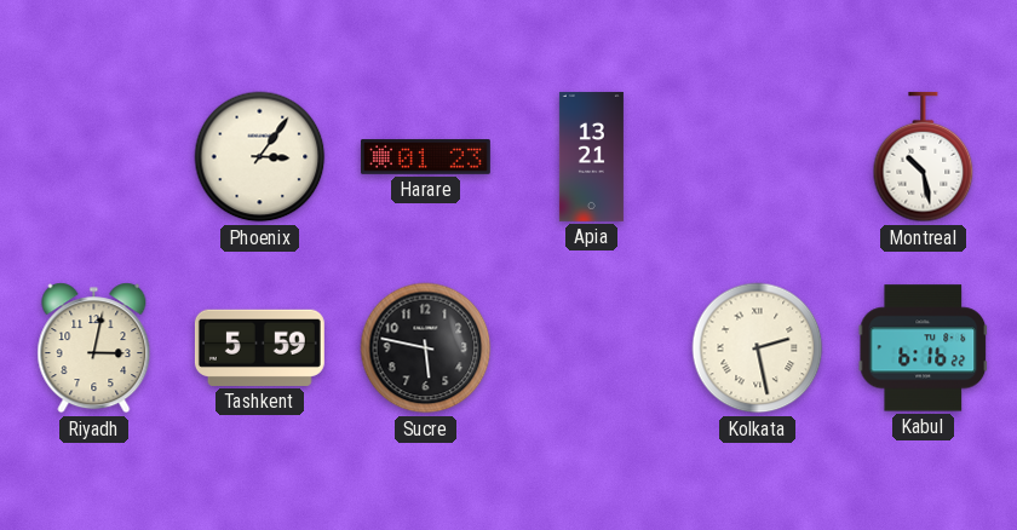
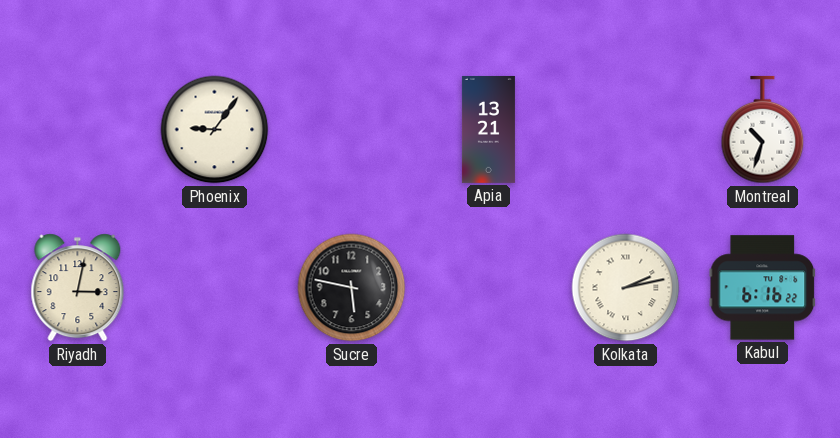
Phoenix: 3:06 -> 9:06 (215, 130)
Harare: 01:23 -> none (425, 157)
Montreal: 10:28 -> 10:33 (763, 130)
Tashkent: 5:59 -> none (259, 347)
Kolkata: 2:28 -> 2:13 (626, 288)
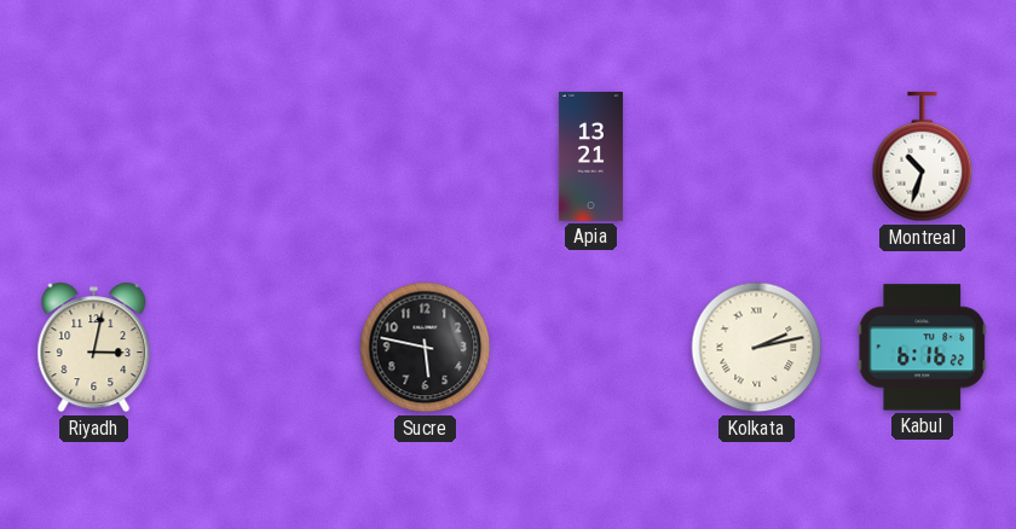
Phoenix: 9:06 -> none (215, 130)
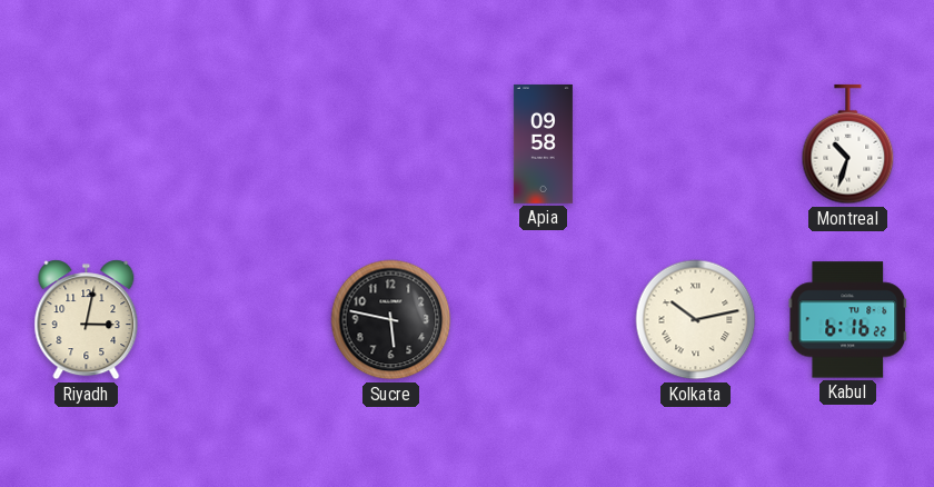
Apia: 13:21 -> 09:58 (543, 143)
Kolkata: 2:13 -> 10:13 (696, 320)
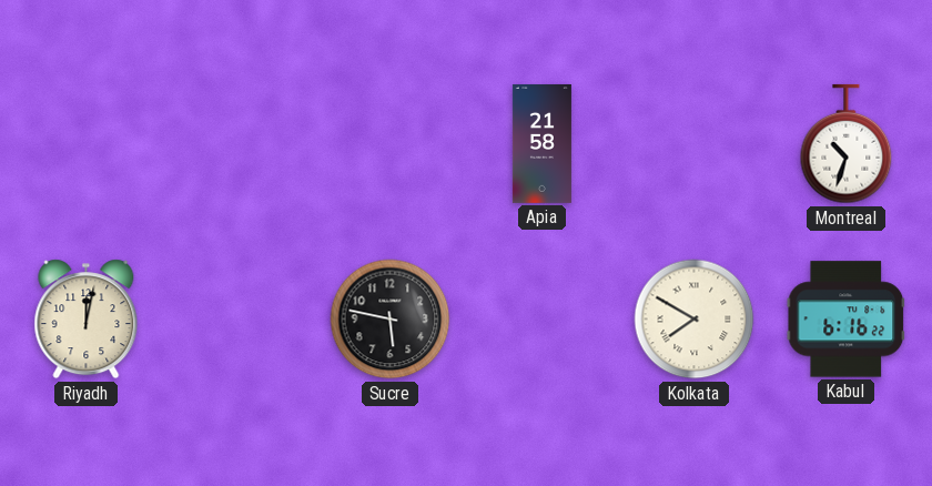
Apia: 09:58 -> 21:58 (541, 143)
Riyadh: 3:02 -> 12:02 (87, 320)
Kolkata: 10:13 -> 7:50 (695, 320)
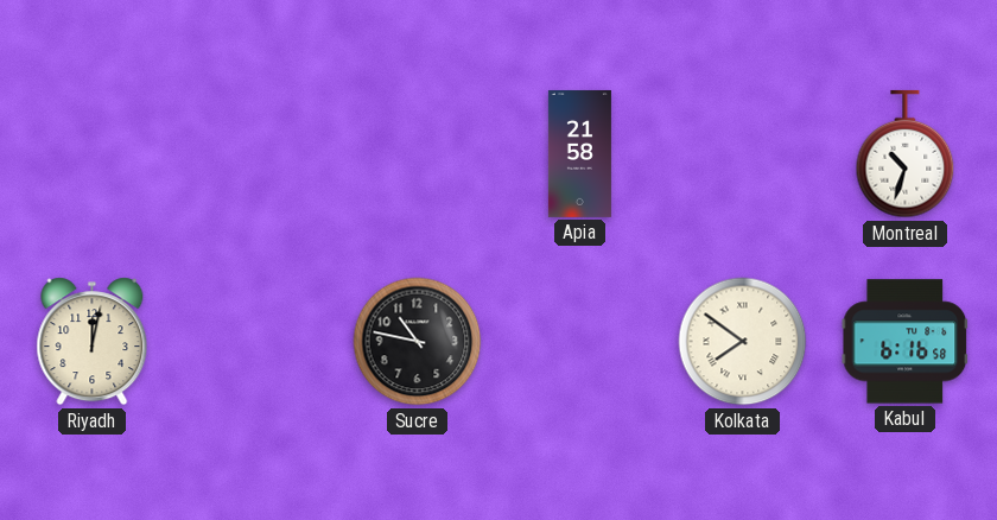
Sucre: 5:47 -> 10:47 (418, 342)
Kolkata: 7:50 -> 7:51 (743, 342)
Kabul: 6:16:22 -> 6:16:58 (906, 342)
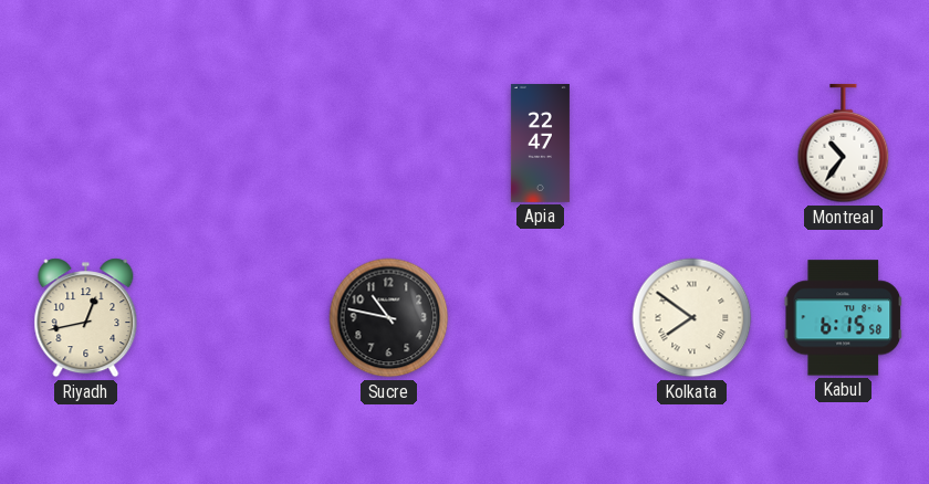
Apia: 21:58 -> 22:47 (540, 143)
Montreal: 10:33 -> 10:36 (844, 144)
Riyadh: 12:02 -> 12:43 (86, 318)
Kabul: 6:16 -> 6:15 (844, 318)
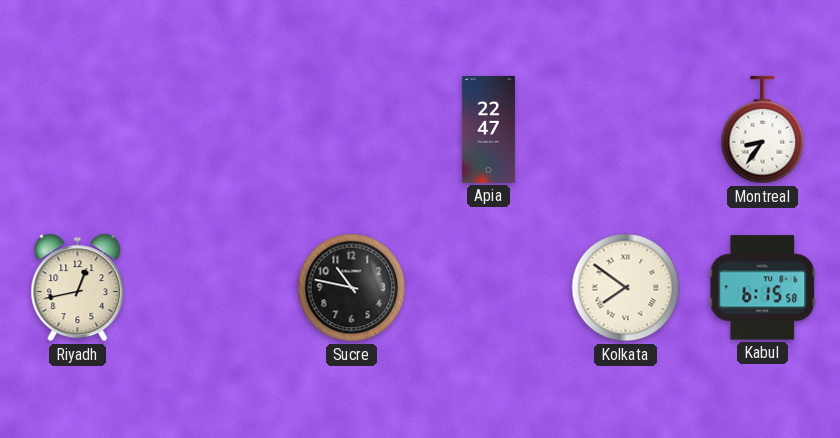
Montreal: 10:36 -> 8:36 (763, 130)
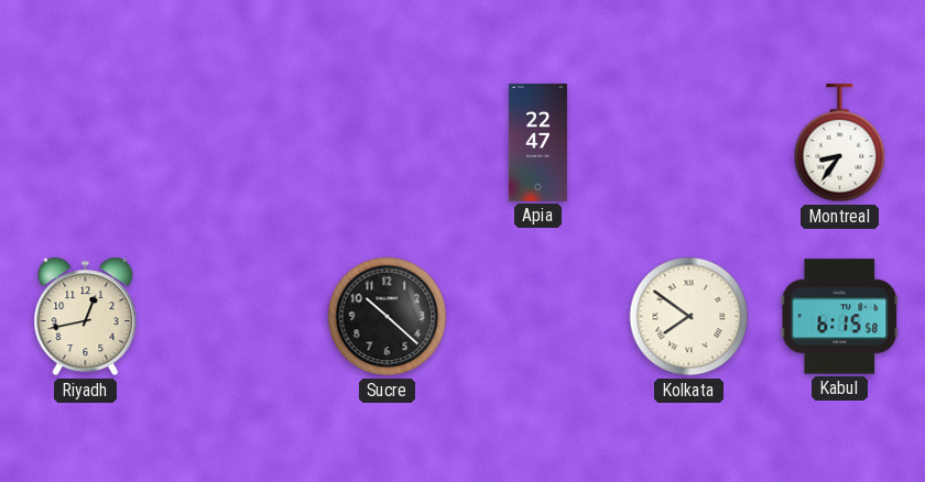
Sucre: 10:47 -> 10:22 (388, 317)
